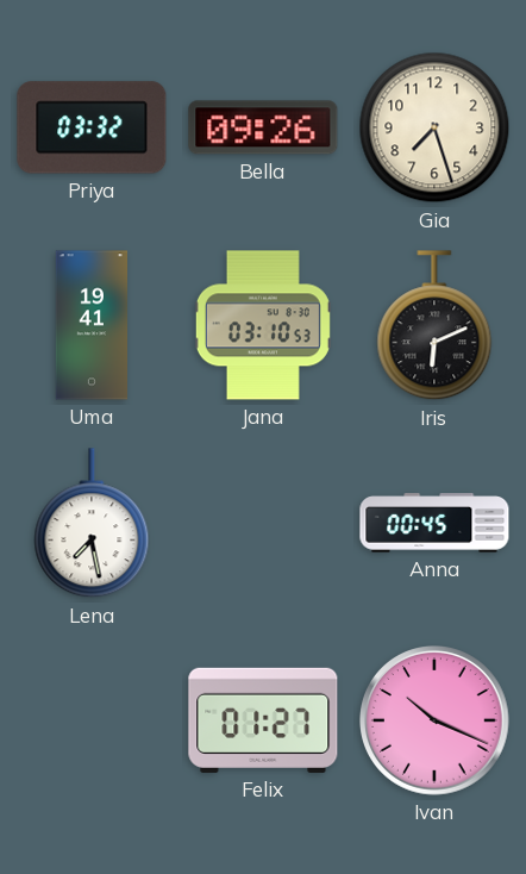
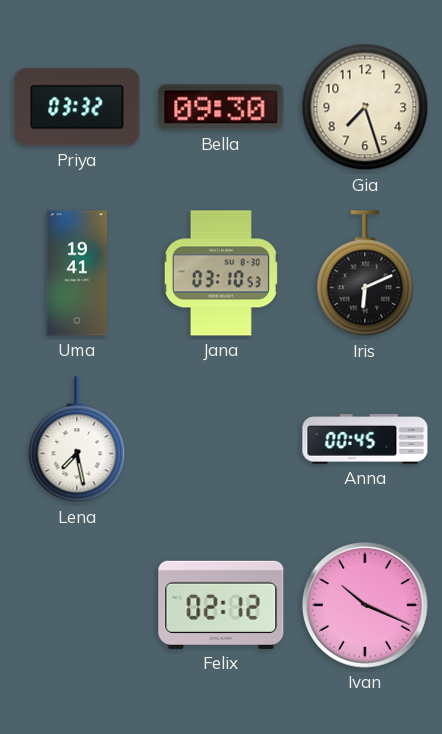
Bella: 09:26 -> 09:30 (221, 107)
Felix: 01:27 -> 02:12 (221, 605)
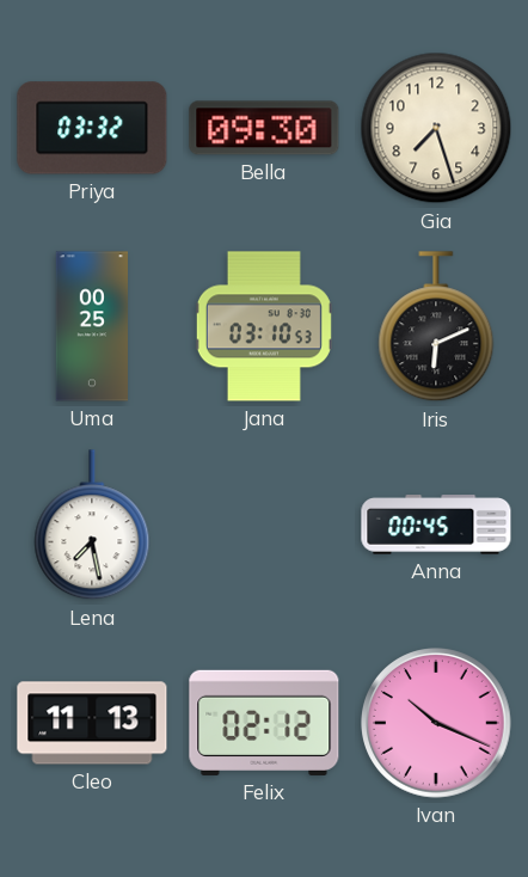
Uma: 19:41 -> 00:25 (92, 326)
Cleo: none -> 11:13 (92, 723)
